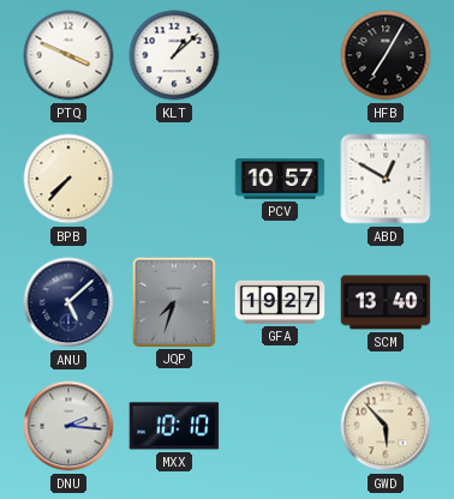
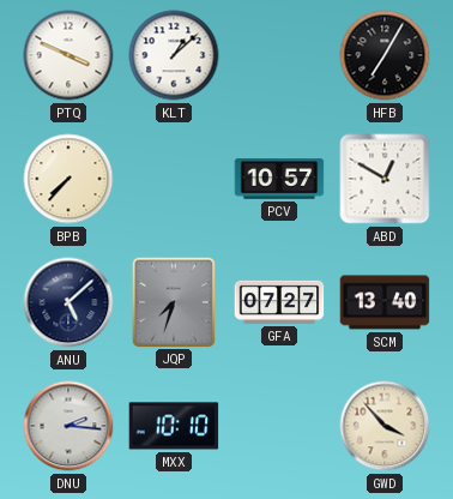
GFA: 19:27 -> 07:27 (279, 302)
GWD: 5:53 -> 3:53 (385, 426)
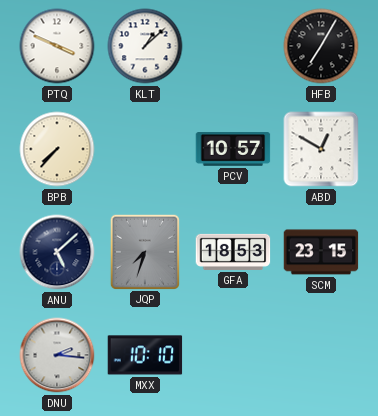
GFA: 07:27 -> 18:53 (233, 252)
SCM: 13:40 -> 23:15 (321, 252)
GWD: 3:53 -> none (385, 426)
